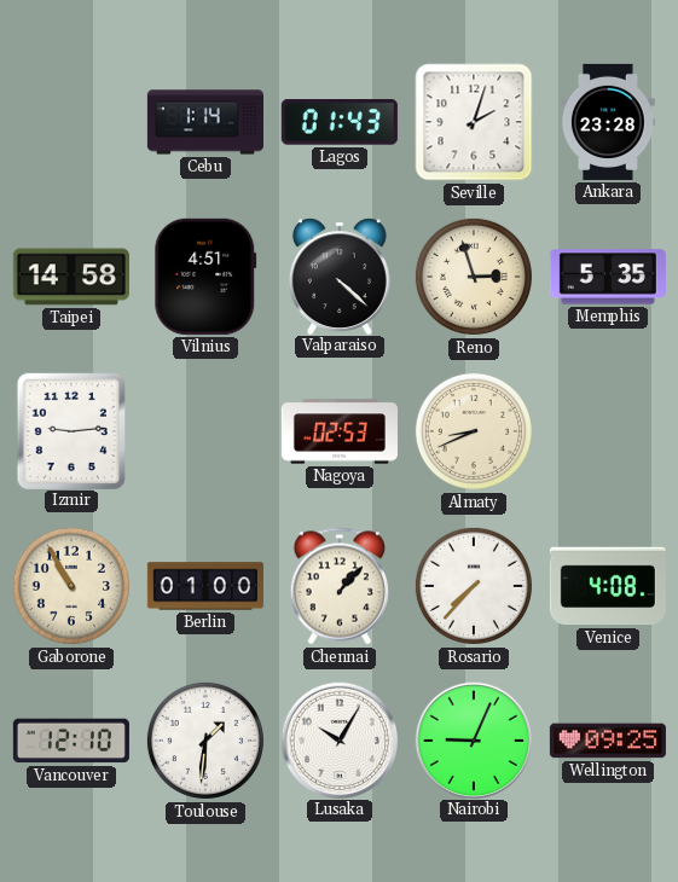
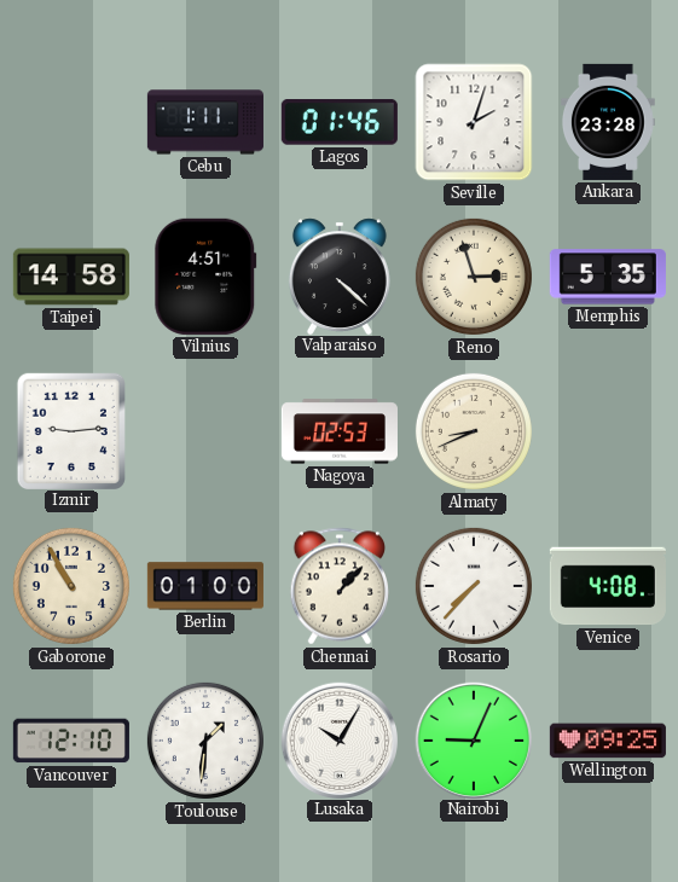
Cebu: 1:14 -> 1:11 (205, 122)
Lagos: 01:43 -> 01:46 (340, 123)
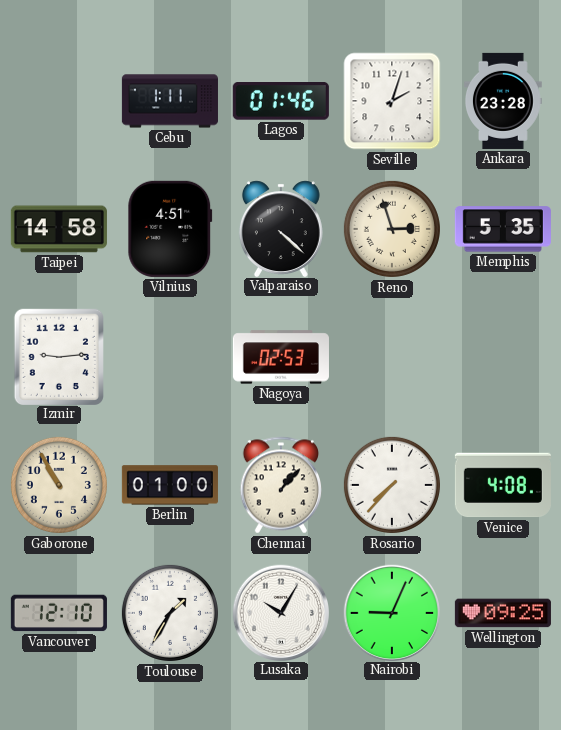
Almaty: 8:41 -> none (474, 431)
Toulouse: 1:31 -> 1:35 (170, 613)
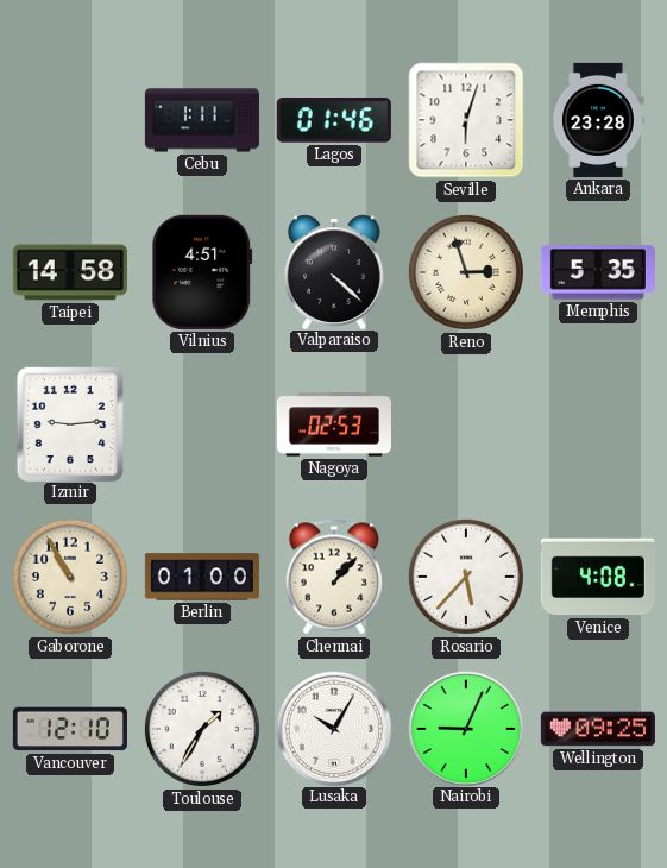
Seville: 2:03 -> 6:03 (466, 120)
Rosario: 7:37 -> 5:37 (466, 577)
